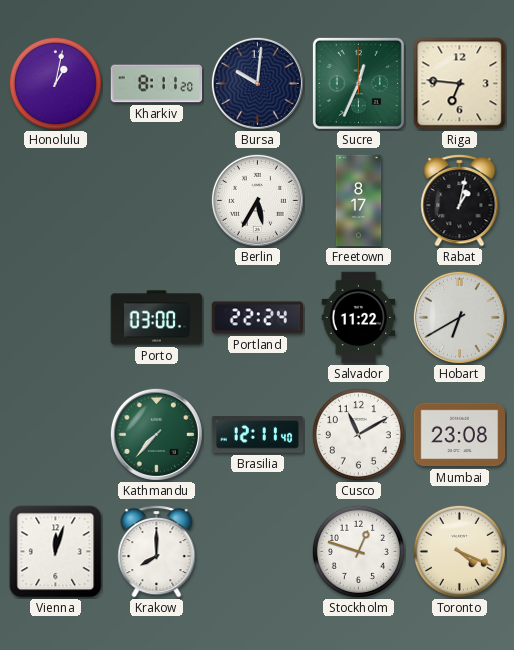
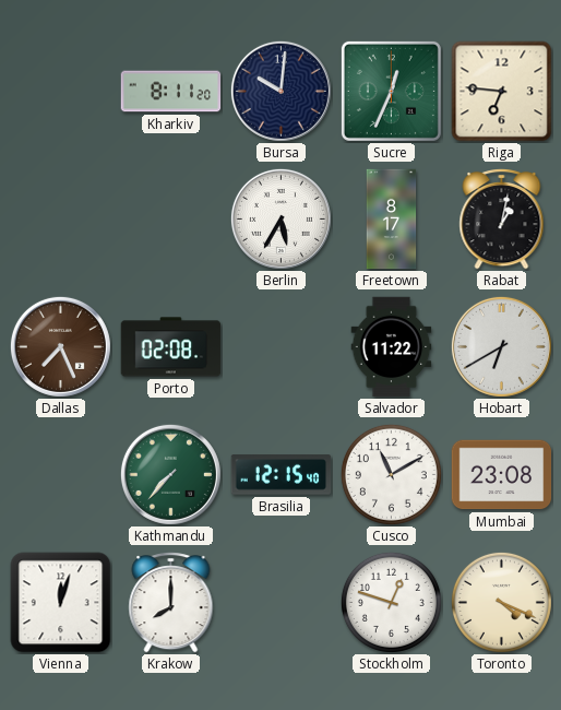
Honolulu: 1:02 -> none (55, 83)
Dallas: none -> 7:26 (60, 346)
Porto: 03:00 -> 02:08 (171, 347)
Portland: 22:24 -> none (258, 318)
Brasilia: 12:11 -> 12:15 (282, 475)
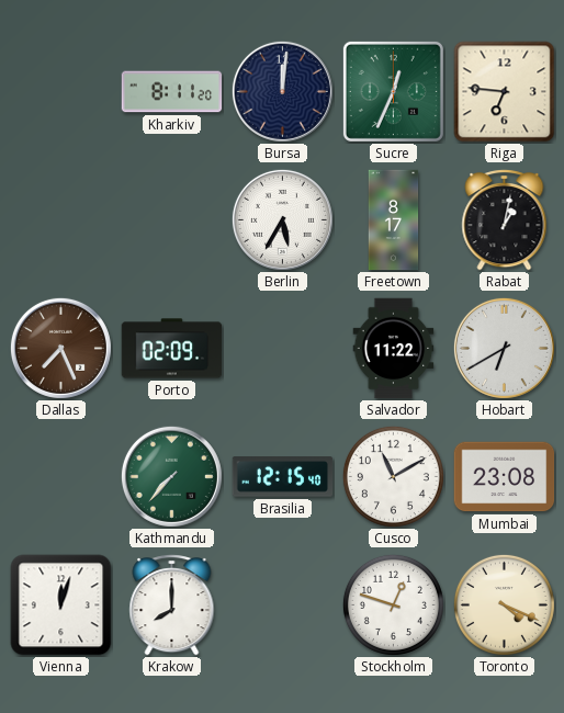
Bursa: 10:01 -> 12:01 (282, 91)
Porto: 02:08 -> 02:09 (172, 349)
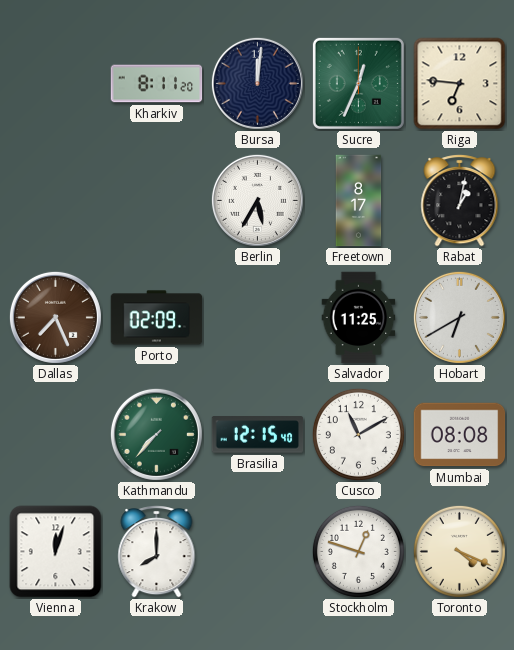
Salvador: 11:22 -> 11:25 (359, 318)
Mumbai: 23:08 -> 08:08 (460, 435)
